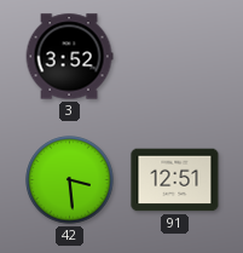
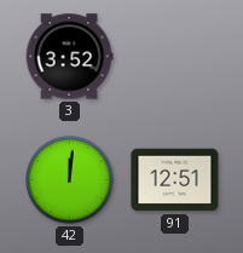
42: 3:29 -> 12:01 (70, 180)
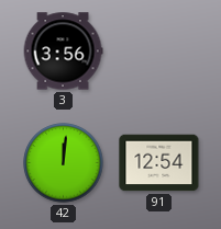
3: 3:52 -> 3:56 (63, 51)
91: 12:51 -> 12:54 (159, 163)
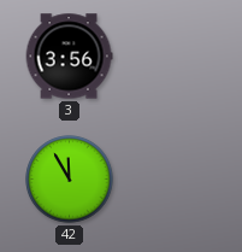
42: 12:01 -> 11:55 (70, 180)
91: 12:54 -> none (159, 163)
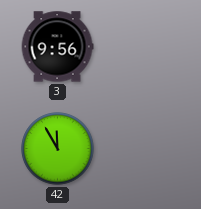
3: 3:56 -> 9:56 (57, 47)
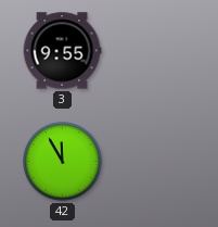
3: 9:56 -> 9:55 (62, 51)
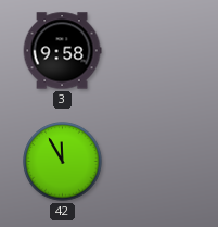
3: 9:55 -> 9:58 (62, 51)
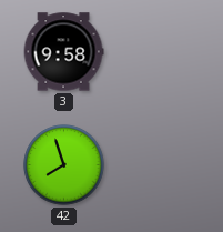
42: 11:55 -> 7:57 (64, 165)
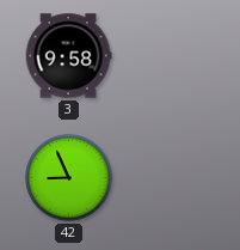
42: 7:57 -> 8:56 (69, 178)
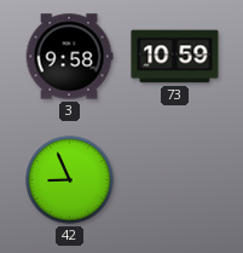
73: none -> 10:59 (175, 57)
